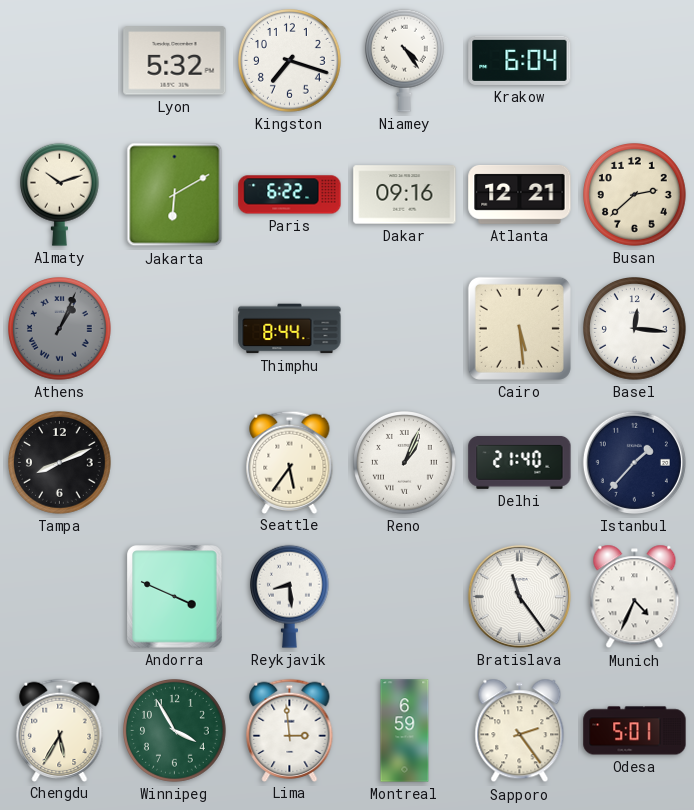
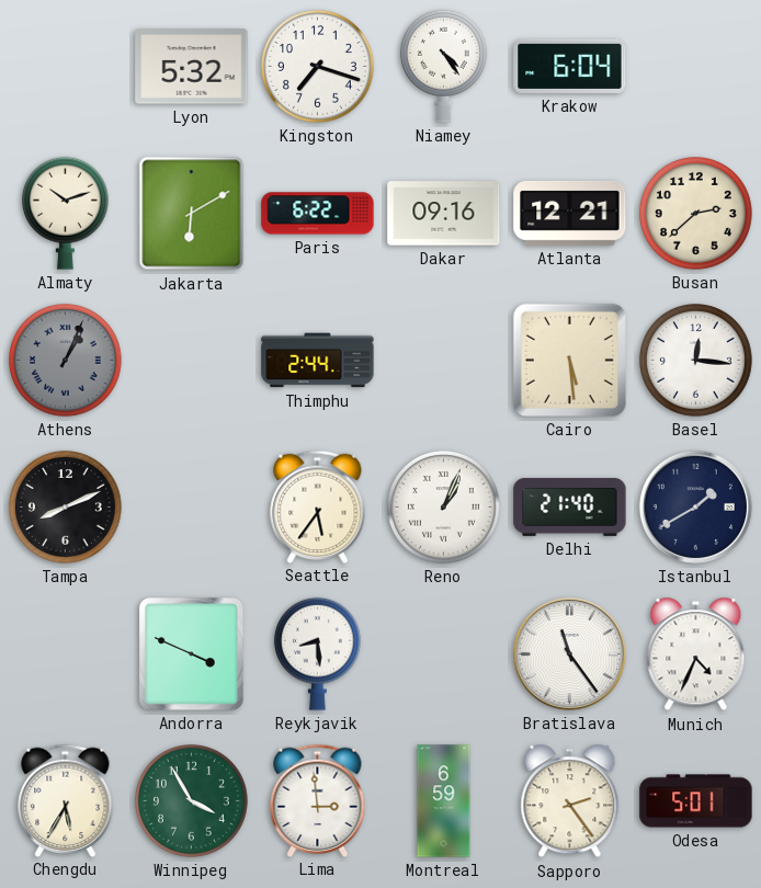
Thimphu: 8:44 -> 2:44 (318, 361)
Istanbul: 1:37 -> 1:40 (695, 506)
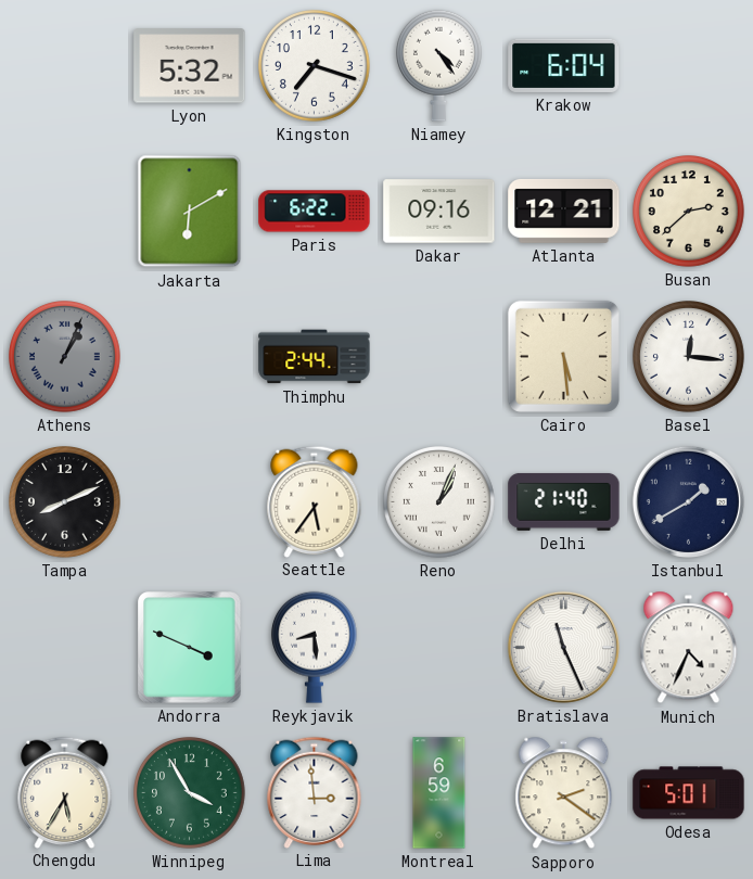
Almaty: 10:12 -> none (65, 213)
Bratislava: 11:24 -> 11:26 (563, 647)
Sapporo: 2:24 -> 2:21 (564, 793)
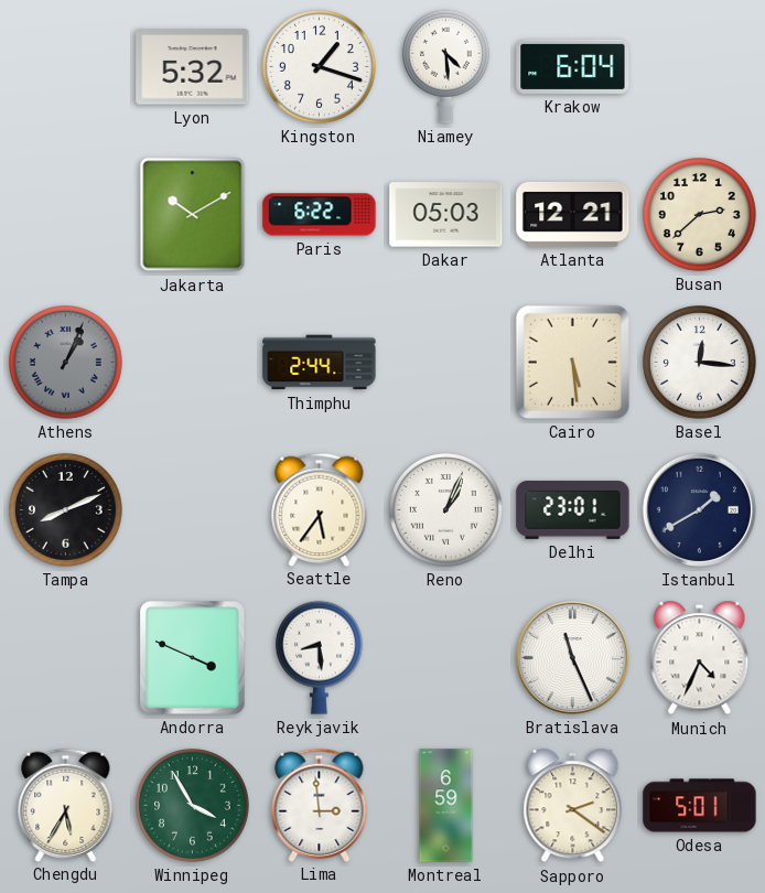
Kingston: 7:18 -> 1:18 (320, 67)
Niamey: 4:24 -> 4:29 (445, 66)
Jakarta: 6:10 -> 10:10 (193, 215)
Dakar: 09:16 -> 05:03 (446, 215)
Delhi: 21:40 -> 23:01 (573, 509)
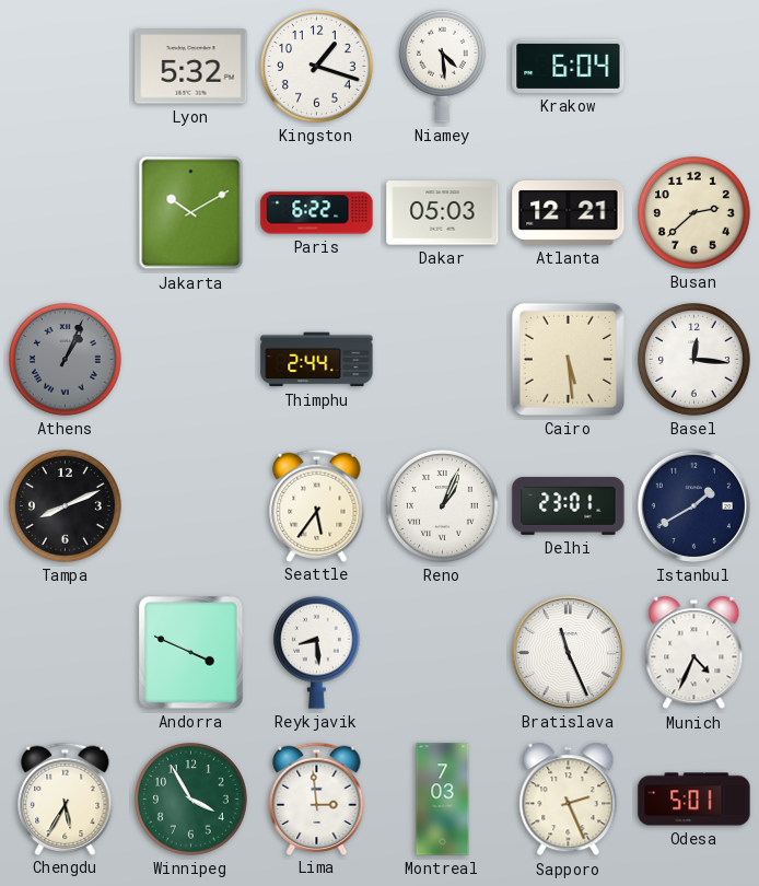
Montreal: 6:59 -> 7:03 (443, 800)
Sapporo: 2:21 -> 2:26 (569, 800)
